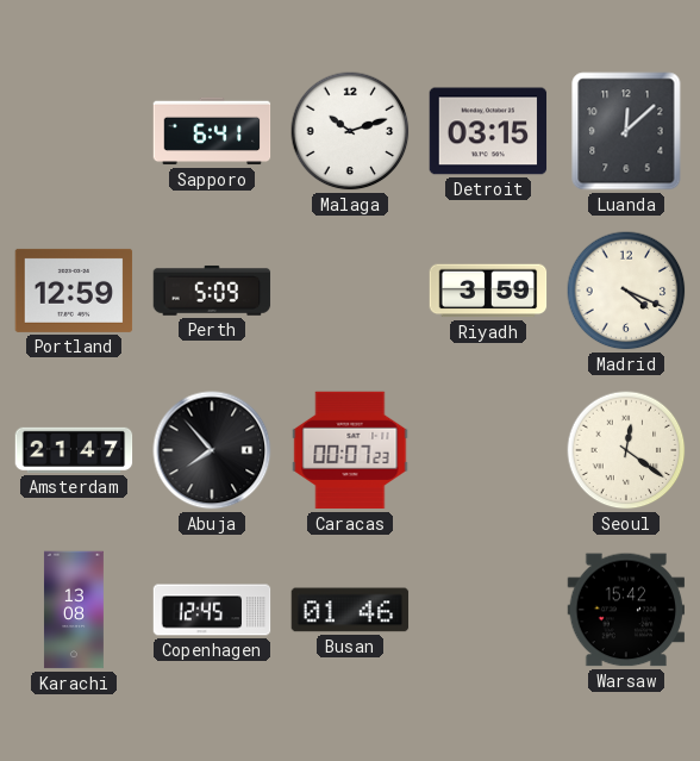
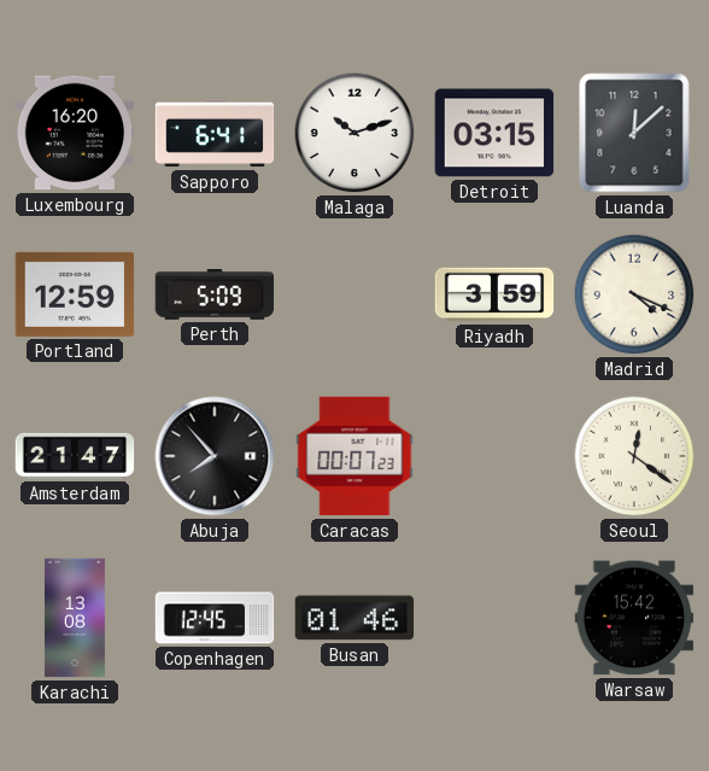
Luxembourg: none -> 16:20 (75, 133)
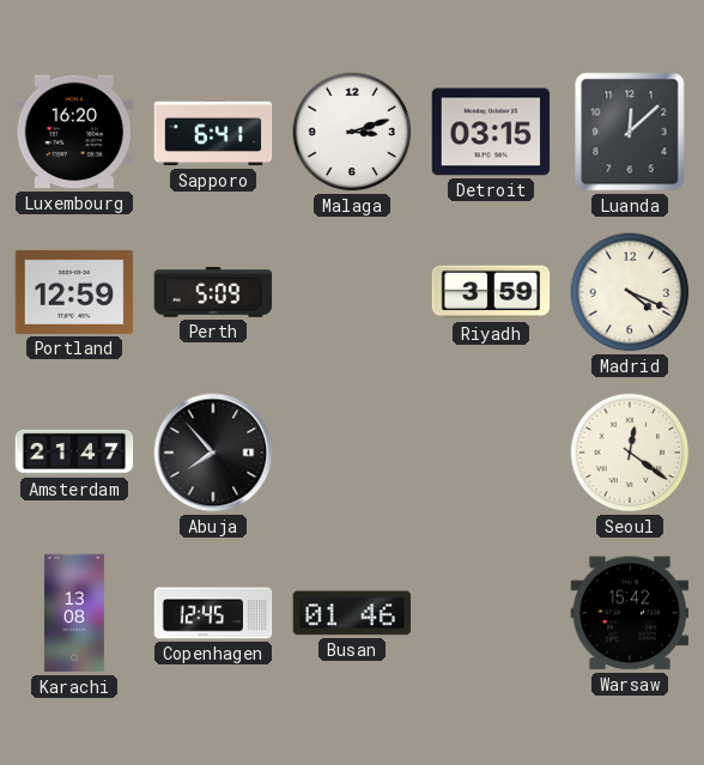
Malaga: 10:12 -> 3:12 (352, 132)
Caracas: 00:07 -> none (354, 456)
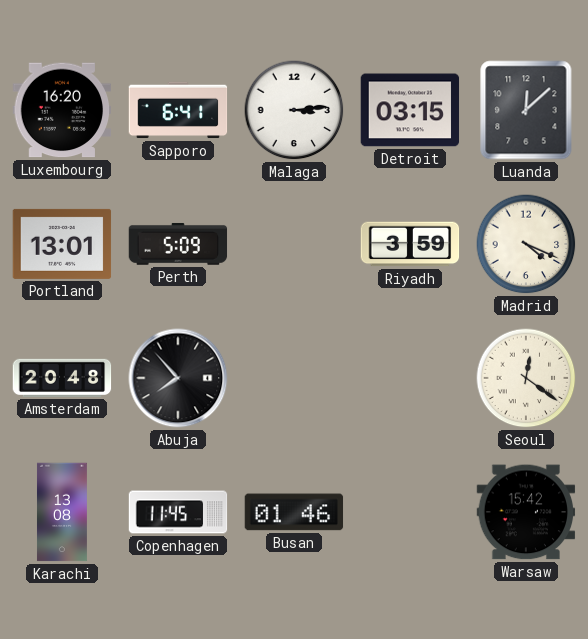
Malaga: 3:12 -> 3:14 (294, 110)
Portland: 12:59 -> 13:01 (62, 244)
Amsterdam: 21:47 -> 20:48 (62, 378)
Copenhagen: 12:45 -> 11:45 (178, 512)
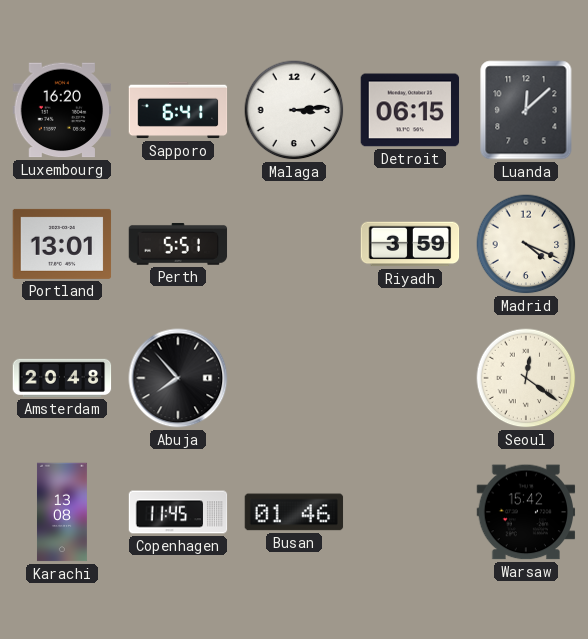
Detroit: 03:15 -> 06:15 (410, 110)
Perth: 5:09 -> 5:51 (178, 244)
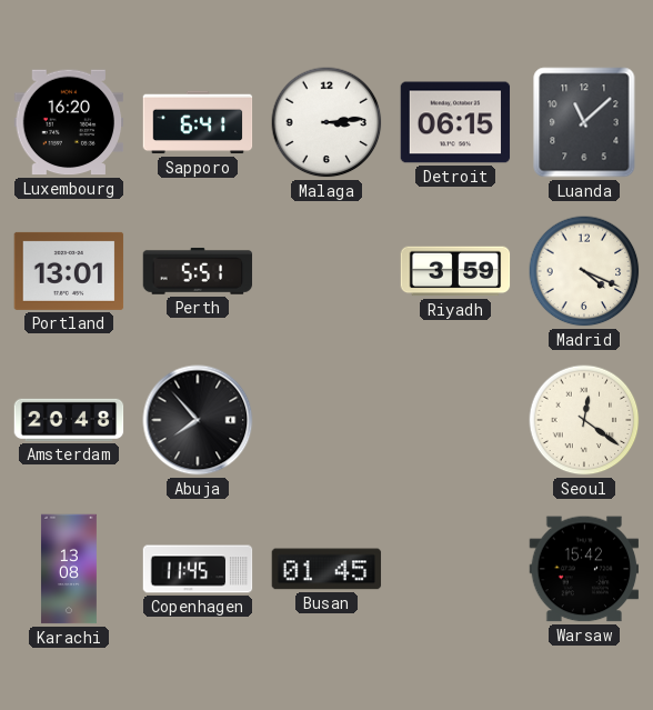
Luanda: 12:08 -> 11:08 (584, 122)
Busan: 01:46 -> 01:45 (326, 569)
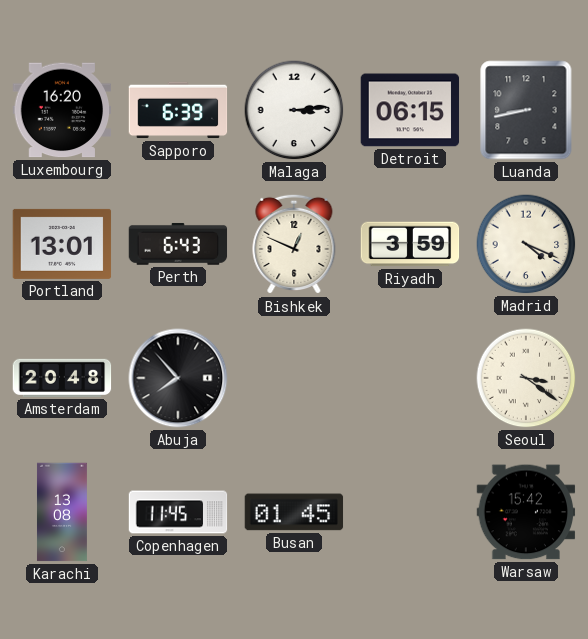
Sapporo: 6:41 -> 6:39 (178, 110)
Luanda: 11:08 -> 8:43 (526, 110)
Perth: 5:51 -> 6:43 (178, 244)
Bishkek: none -> 12:49 (294, 244)
Seoul: 12:21 -> 3:21 (526, 378)
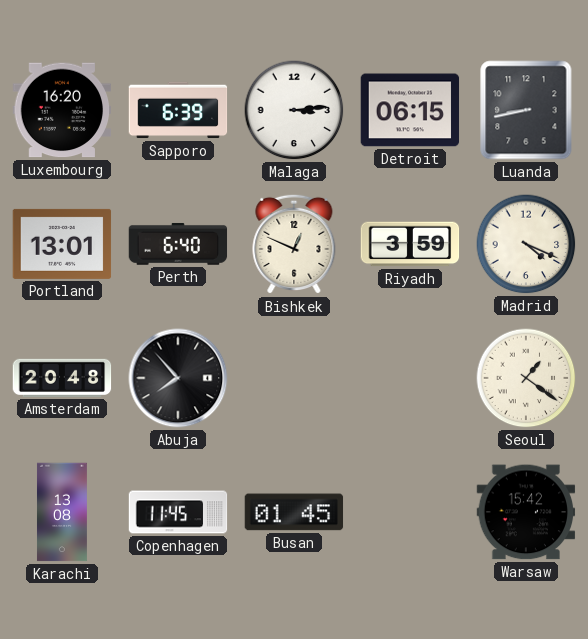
Perth: 6:43 -> 6:40 (178, 244)
Seoul: 3:21 -> 1:21 (526, 378)
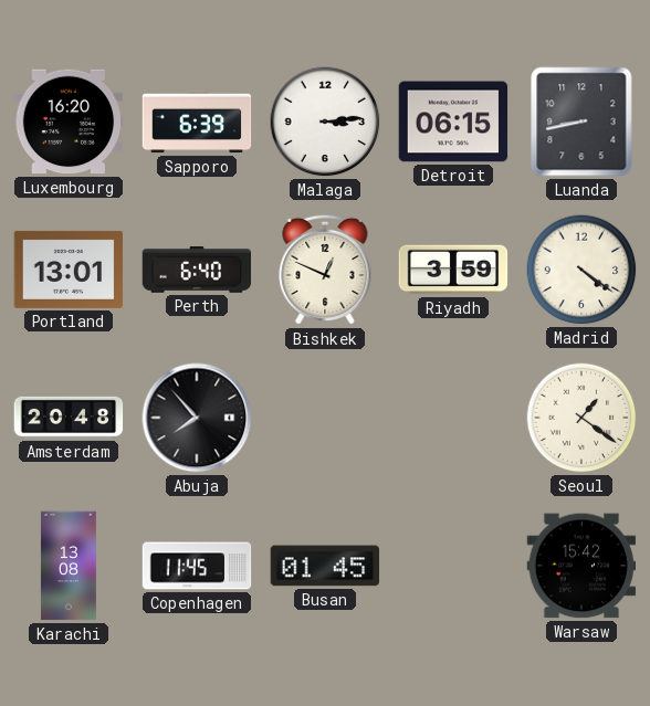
Madrid: 4:19 -> 4:21 (581, 270)
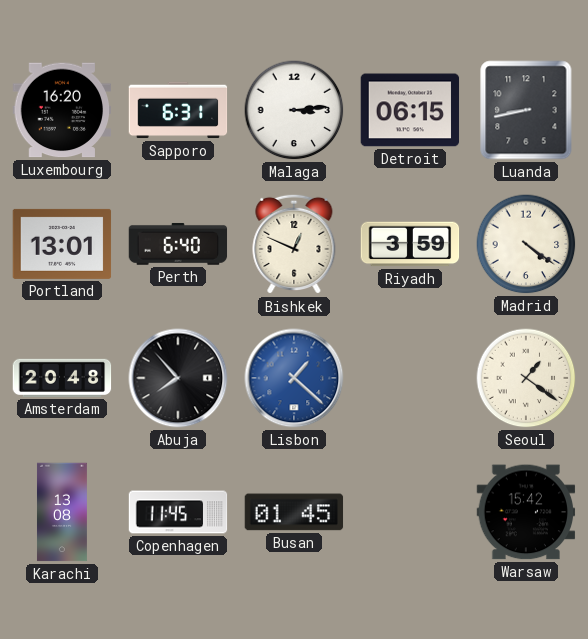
Sapporo: 6:39 -> 6:31 (178, 110)
Lisbon: none -> 1:22 (294, 378)
